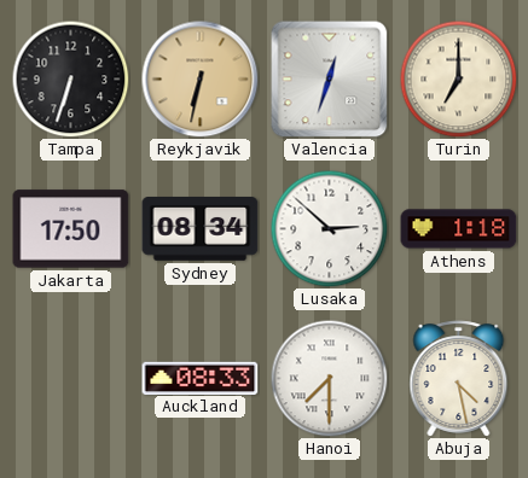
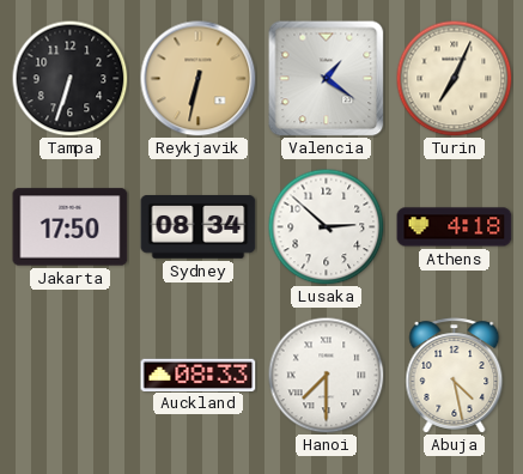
Valencia: 12:33 -> 1:21 (327, 79)
Turin: 7:00 -> 7:04 (454, 78)
Athens: 1:18 -> 4:18 (455, 227)
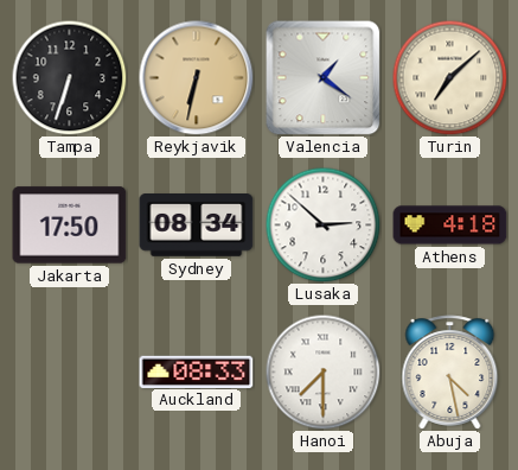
Turin: 7:04 -> 7:08 (449, 77)
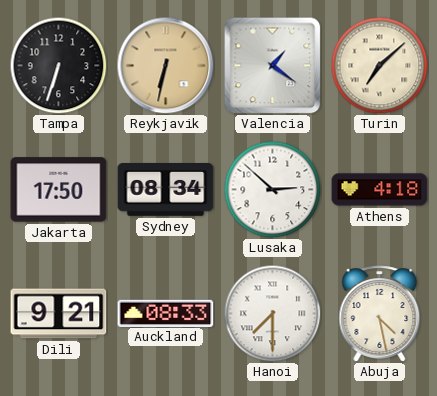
Dili: none -> 9:21 (59, 314)
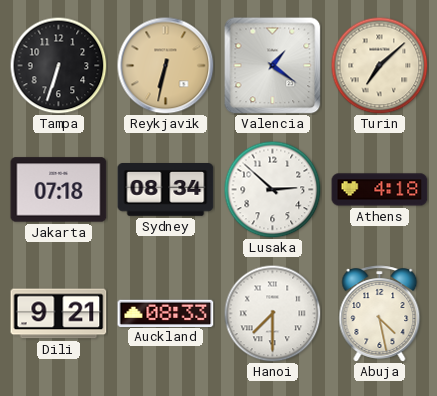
Jakarta: 17:50 -> 07:18 (59, 190)
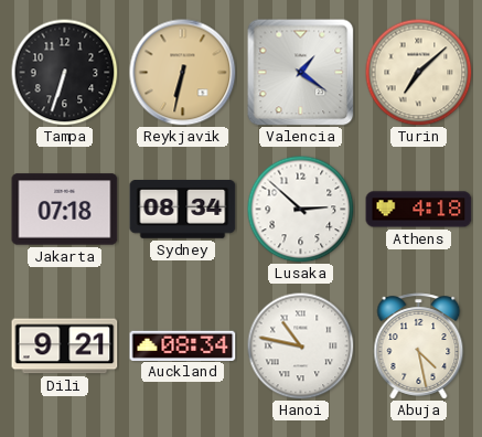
Auckland: 08:33 -> 08:34 (183, 345)
Hanoi: 7:30 -> 10:47 (300, 345)
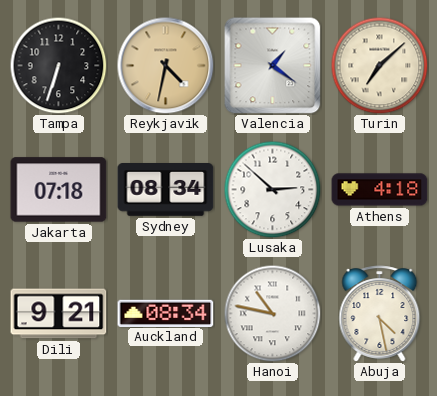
Reykjavik: 6:32 -> 4:32 (166, 66)
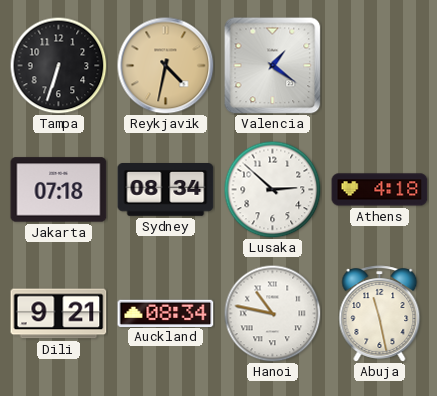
Turin: 7:08 -> none (379, 65)
Abuja: 4:28 -> 11:28 (380, 314)
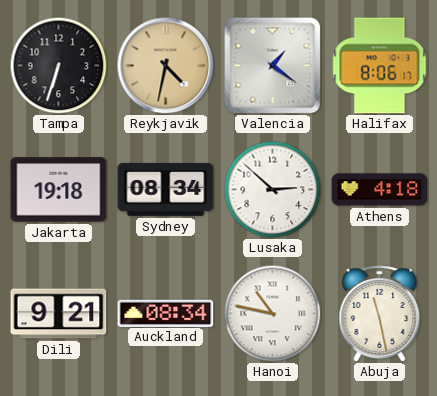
Halifax: none -> 8:06 (380, 66)
Jakarta: 07:18 -> 19:18 (59, 190)
